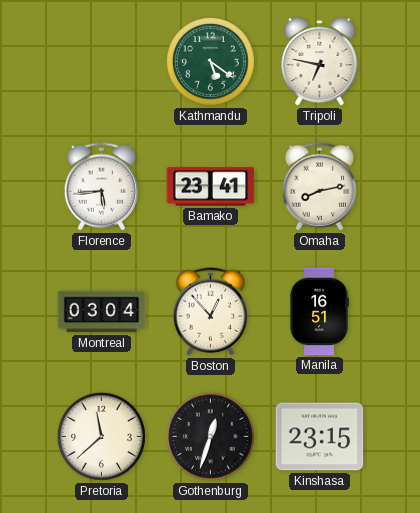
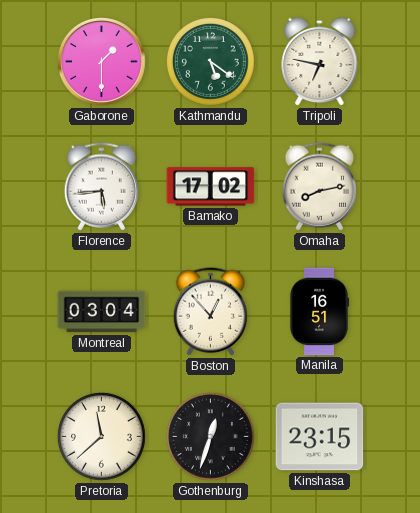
Gaborone: none -> 1:30 (102, 62)
Bamako: 23:41 -> 17:02 (211, 187)
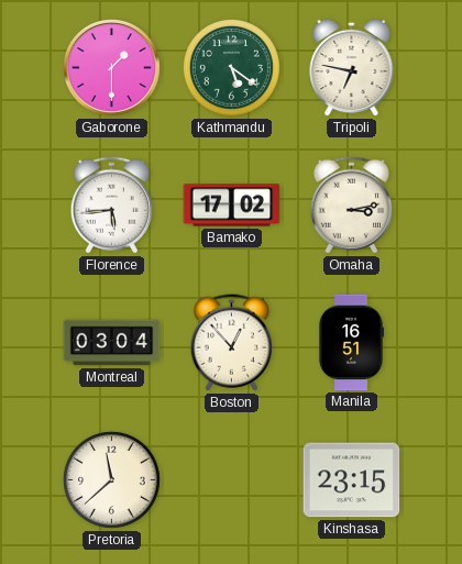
Omaha: 8:13 -> 3:13 (351, 206)
Gothenburg: 12:33 -> none (210, 436)
